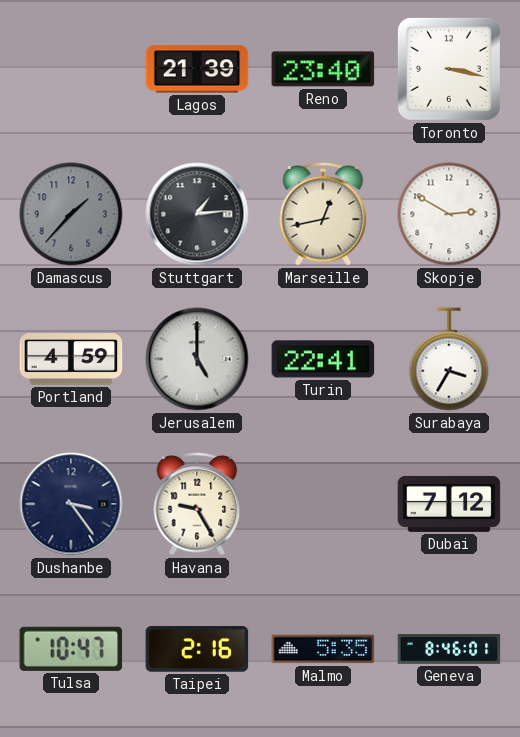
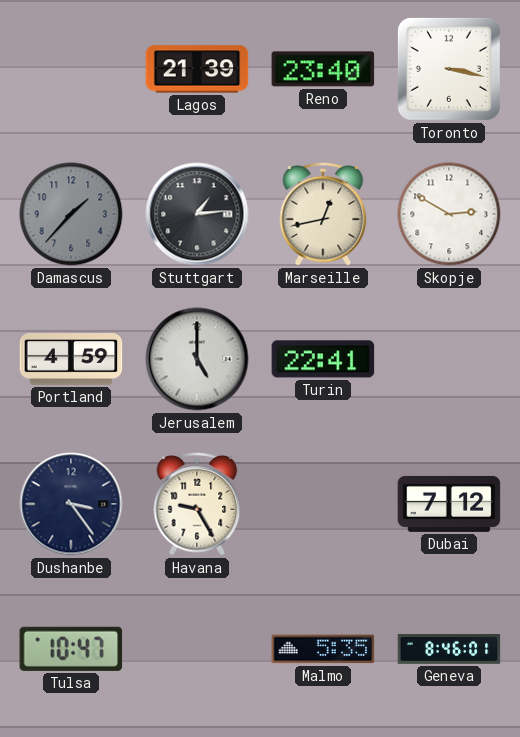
Surabaya: 3:35 -> none (449, 359)
Taipei: 2:16 -> none (197, 649)
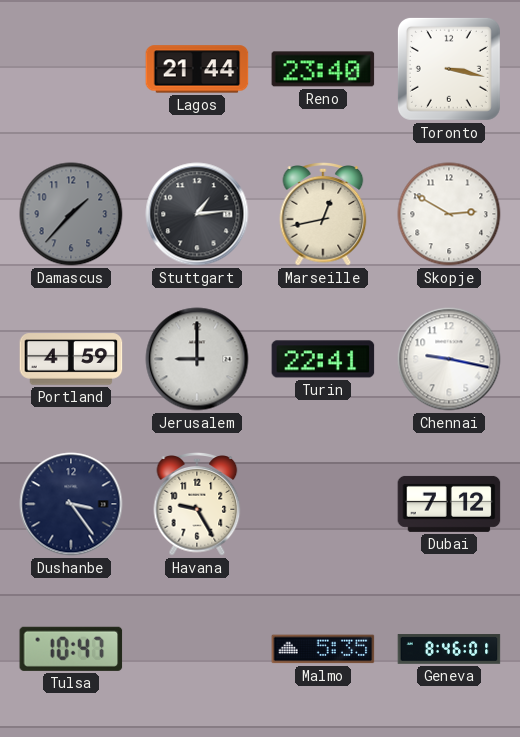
Lagos: 21:39 -> 21:44 (197, 69)
Jerusalem: 5:00 -> 9:00 (197, 359)
Chennai: none -> 9:17 (449, 359)
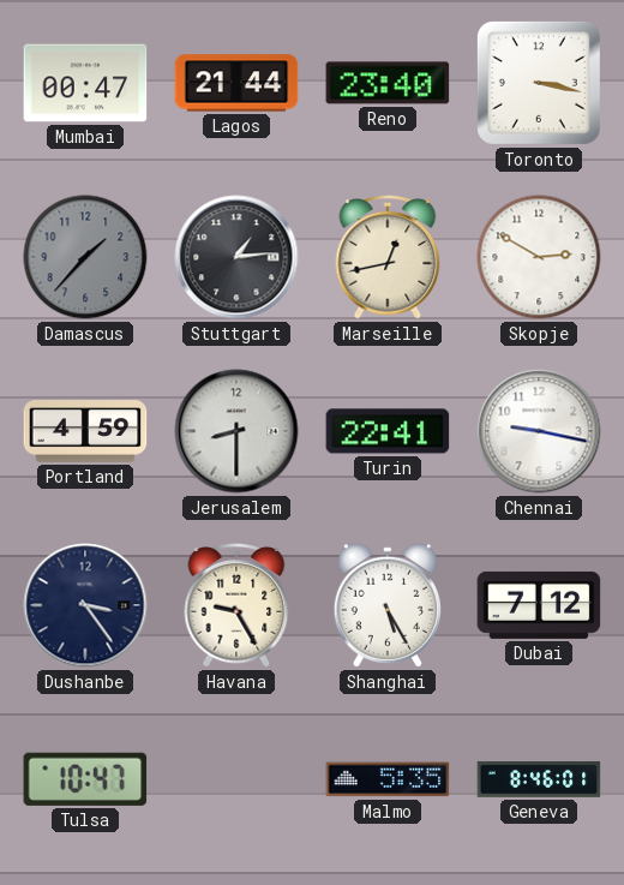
Mumbai: none -> 00:47 (85, 83)
Jerusalem: 9:00 -> 8:30 (236, 431)
Shanghai: none -> 5:25 (388, 605)
